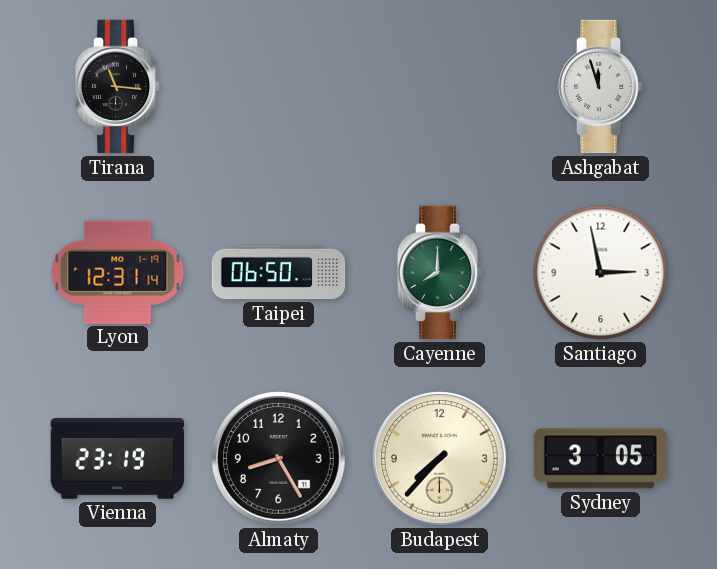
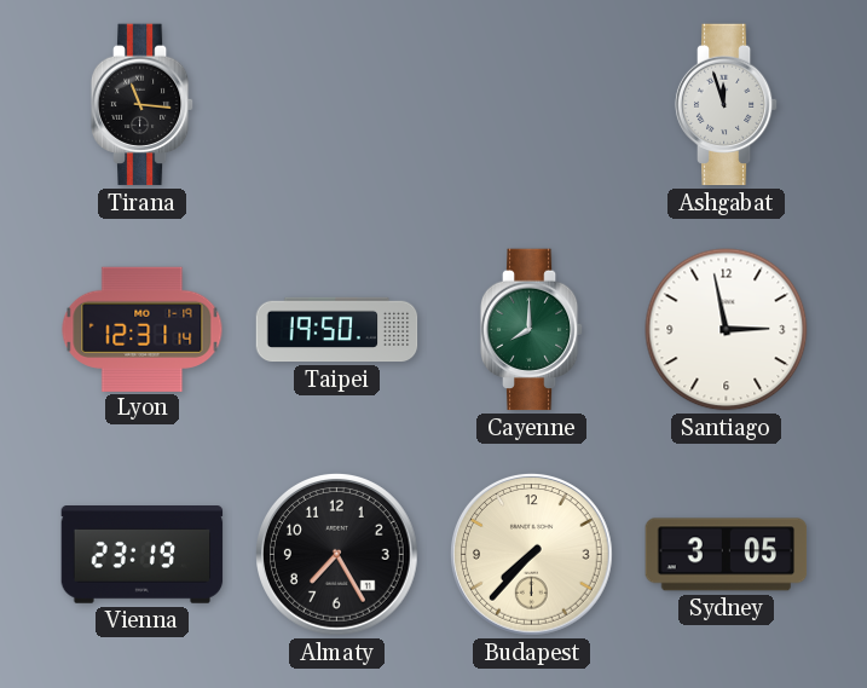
Taipei: 06:50 -> 19:50 (337, 330)
Almaty: 8:25 -> 7:25 (337, 555)
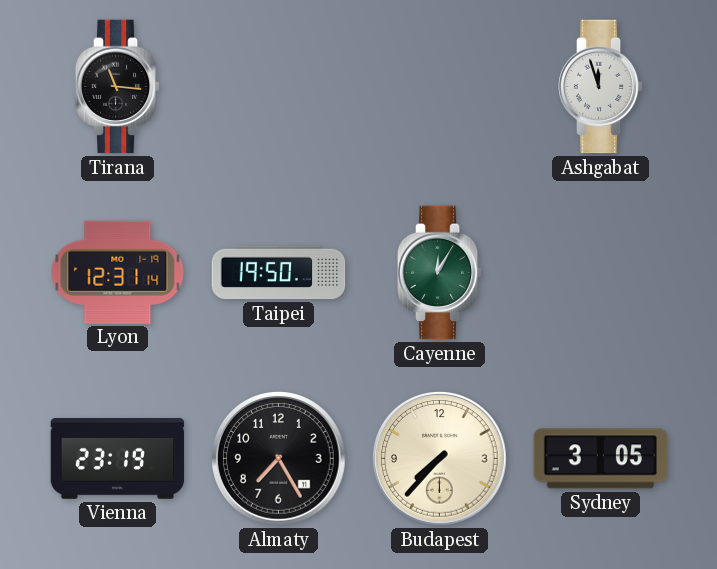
Cayenne: 8:00 -> 12:05 (440, 273)
Santiago: 2:58 -> none (727, 330)
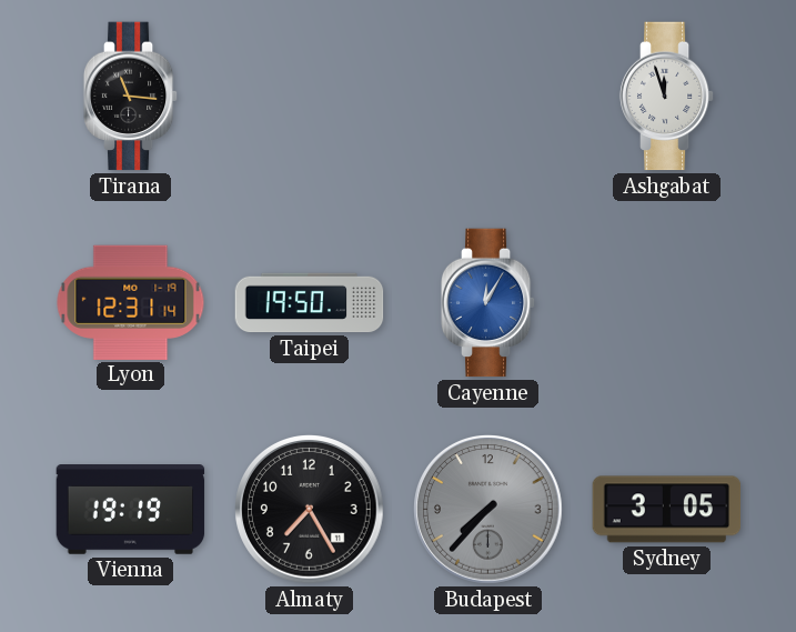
Cayenne dial: green -> blue (488, 303)
Vienna: 23:19 -> 19:19 (131, 510)
Budapest dial: cream -> grey (488, 510)
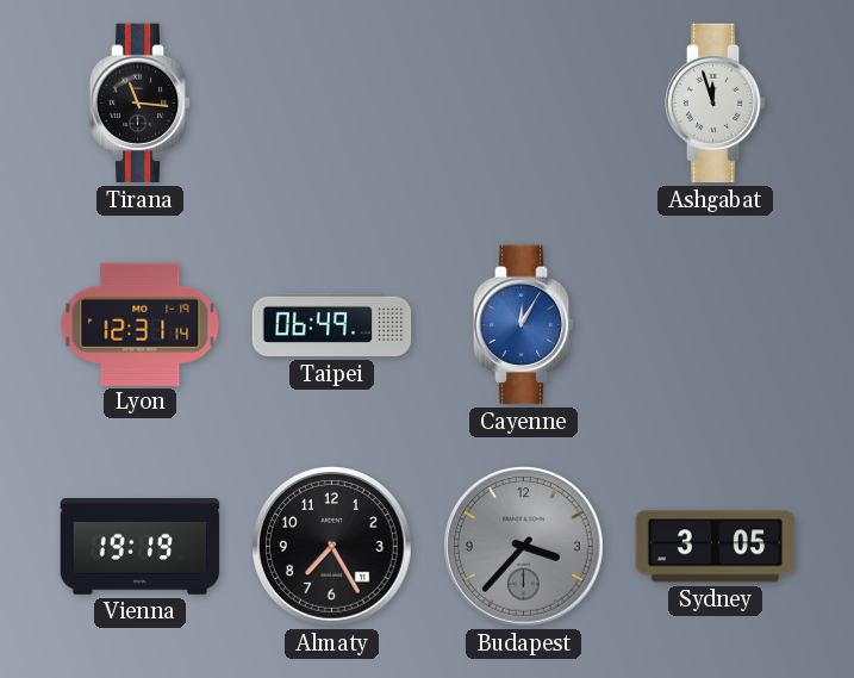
Taipei: 19:50 -> 06:49 (332, 325)
Budapest: 7:37 -> 3:37 (524, 547)
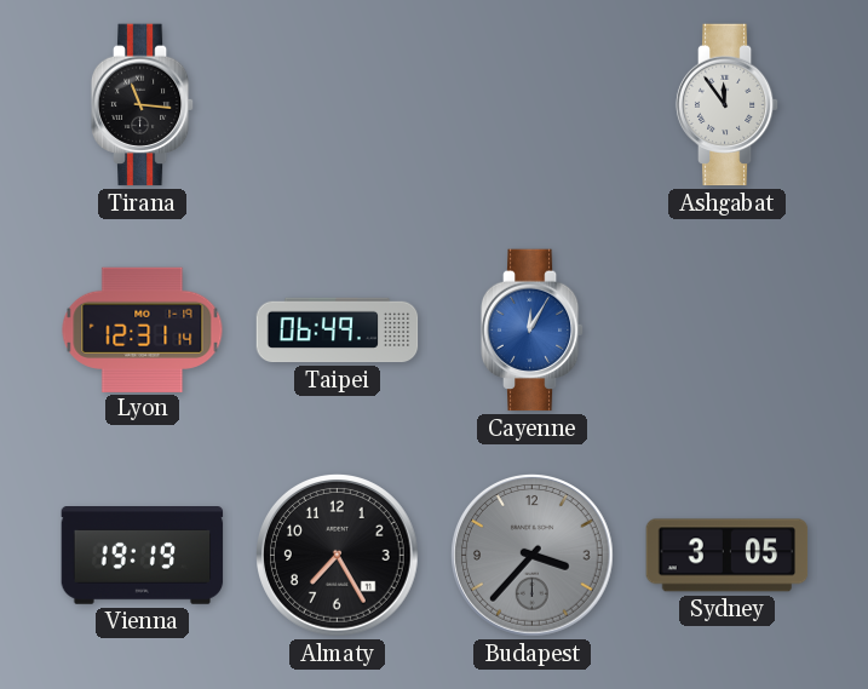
Ashgabat: 11:57 -> 11:54 (728, 105)
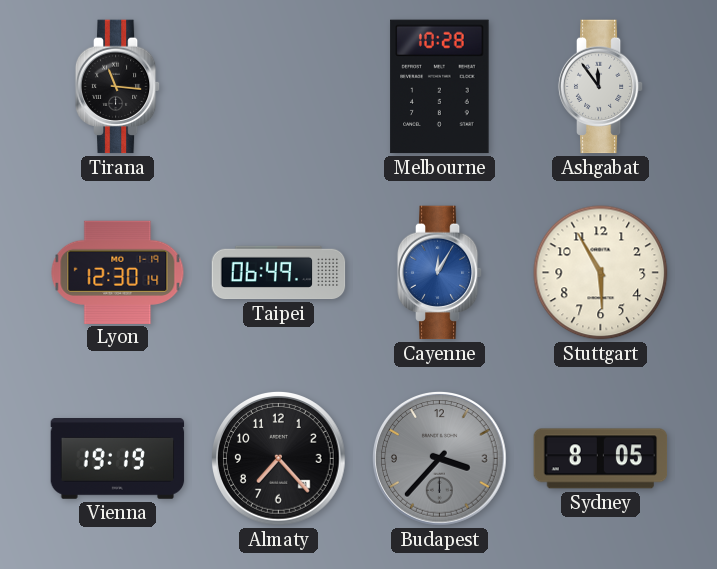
Melbourne: none -> 10:28 (440, 87)
Lyon: 12:31 -> 12:30 (118, 272)
Stuttgart: none -> 5:55 (601, 273)
Almaty: 7:25 -> 7:23 (279, 459)
Sydney: 3:05 -> 8:05 (601, 459)
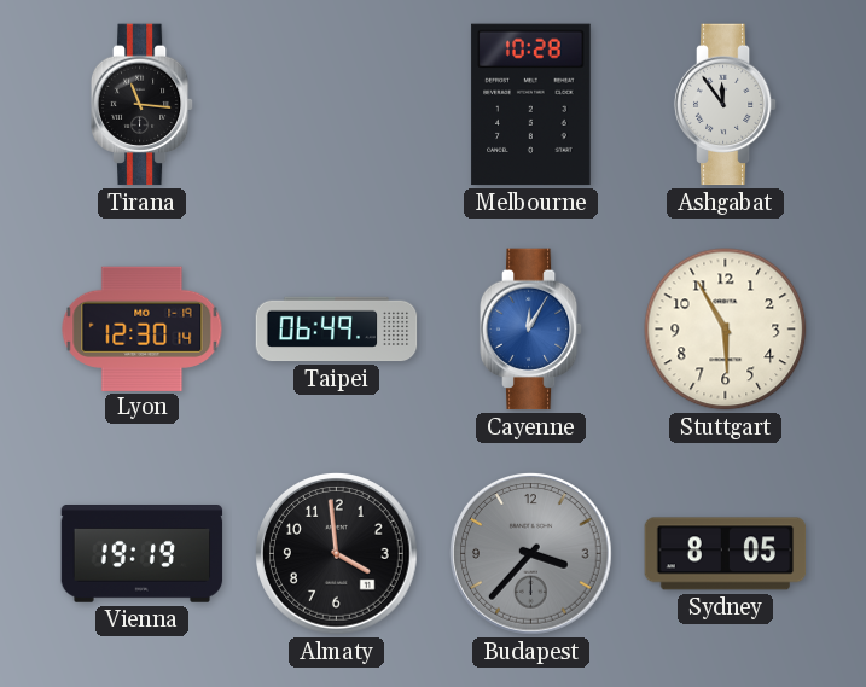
Almaty: 7:23 -> 3:59 (337, 554)
